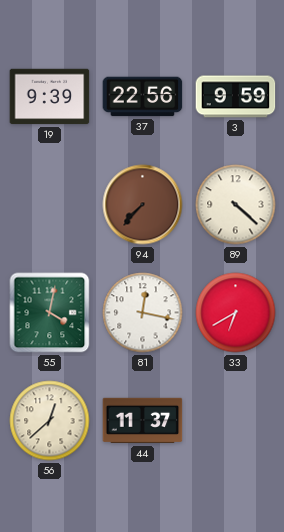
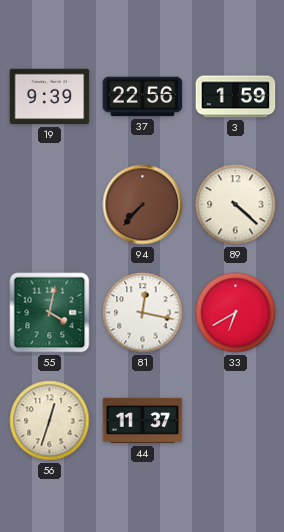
3: 9:59 -> 1:59 (236, 97)
56: 12:38 -> 12:33 (50, 421)
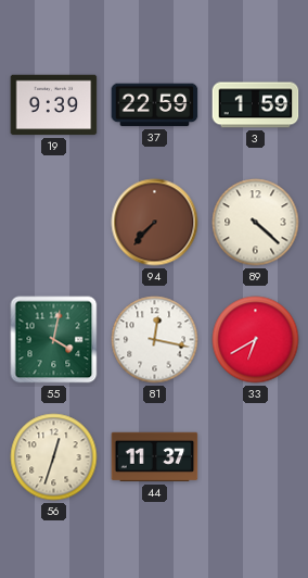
37: 22:56 -> 22:59 (155, 105)
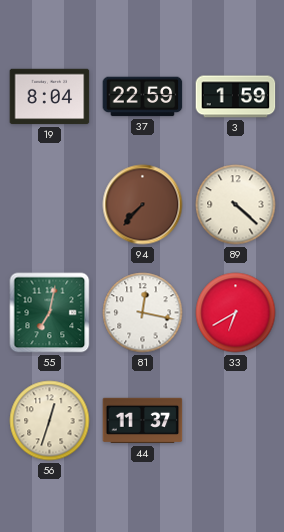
19: 9:39 -> 8:04 (50, 97)
55: 4:02 -> 7:02 (50, 313)
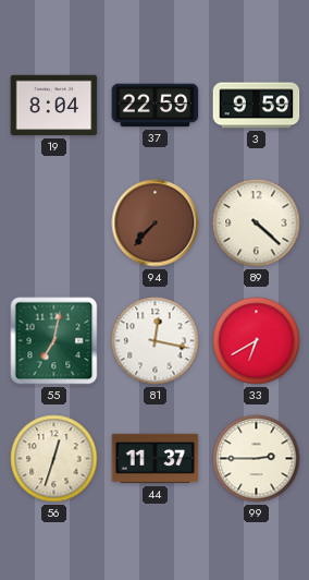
3: 1:59 -> 9:59 (257, 106)
99: none -> 2:45 (257, 459)
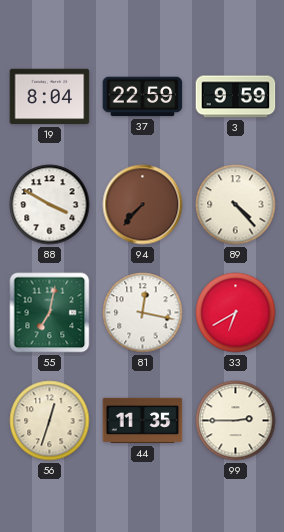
88: none -> 3:50 (50, 205)
89: 4:22 -> 4:23 (236, 205)
44: 11:37 -> 11:35 (143, 421)
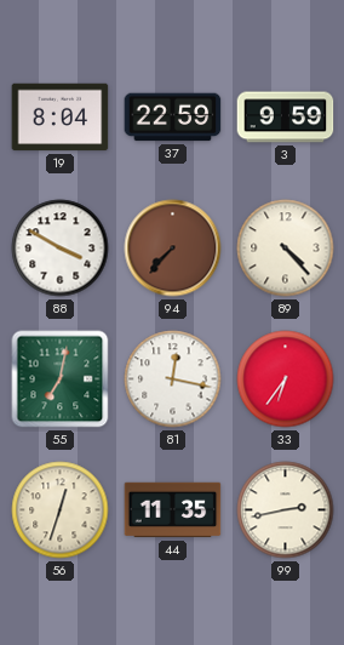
33: 6:40 -> 6:36 (286, 379)
99: 2:45 -> 2:43 (286, 510)
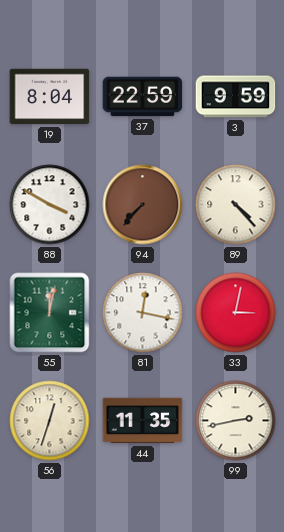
55: 7:02 -> 12:02 (50, 313)
33: 6:36 -> 3:02 (236, 313)
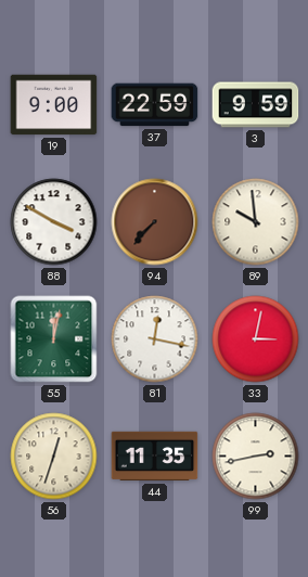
19: 8:04 -> 9:00 (54, 105)
89: 4:23 -> 9:59 (256, 222)
